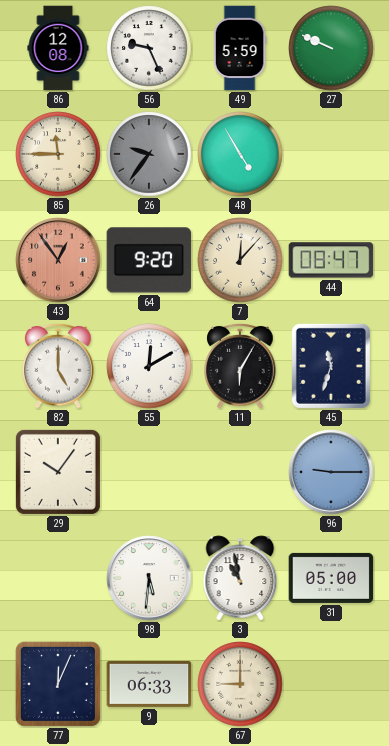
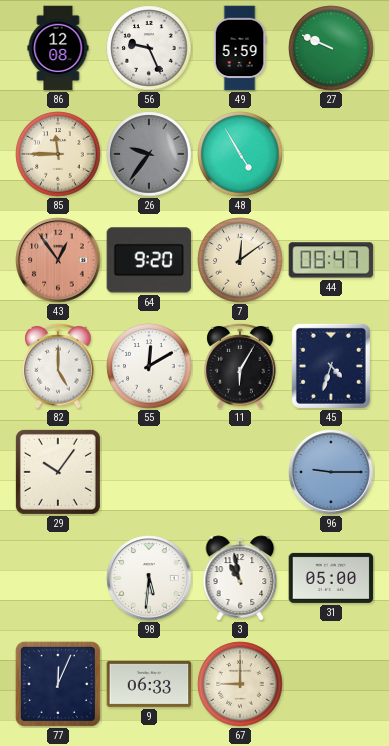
7: 12:07 -> 12:09 (240, 260)
45: 11:33 -> 4:33 (331, 366)
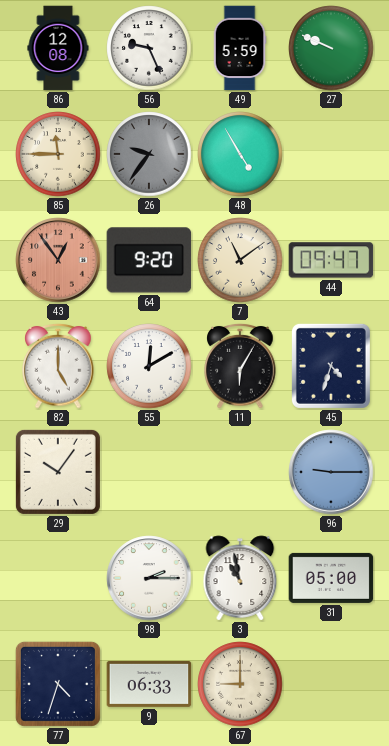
7: 12:09 -> 11:09 (240, 260)
44: 08:47 -> 09:47 (331, 260)
98: 5:31 -> 2:15 (149, 578)
77: 12:04 -> 4:33 (58, 684)
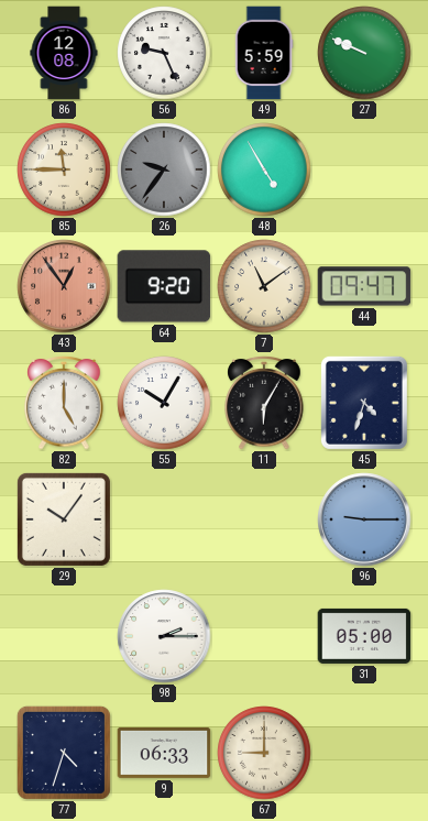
55: 12:10 -> 10:05 (164, 403)
3: 10:58 -> none (240, 578)
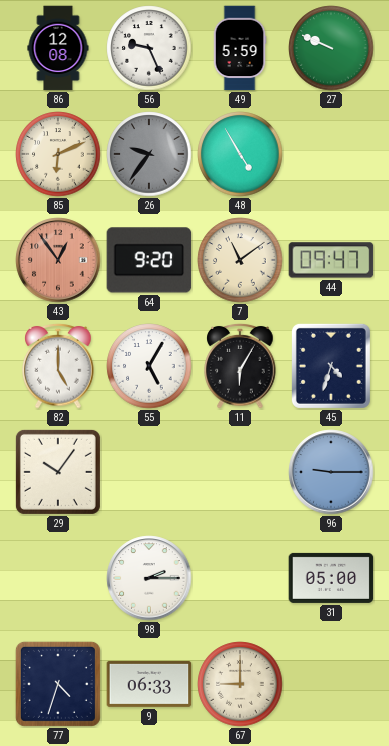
85: 11:45 -> 6:11 (58, 154)
55: 10:05 -> 5:05 (149, 366)
